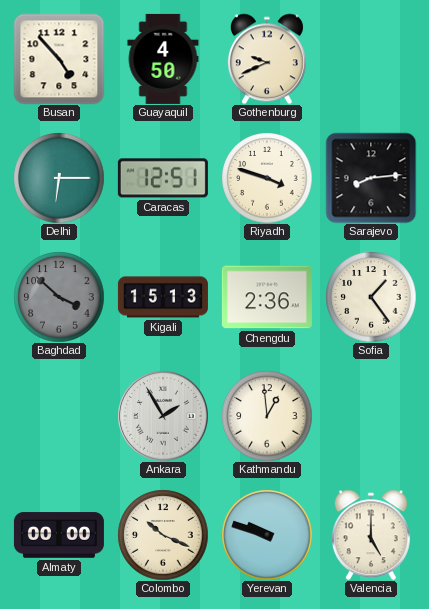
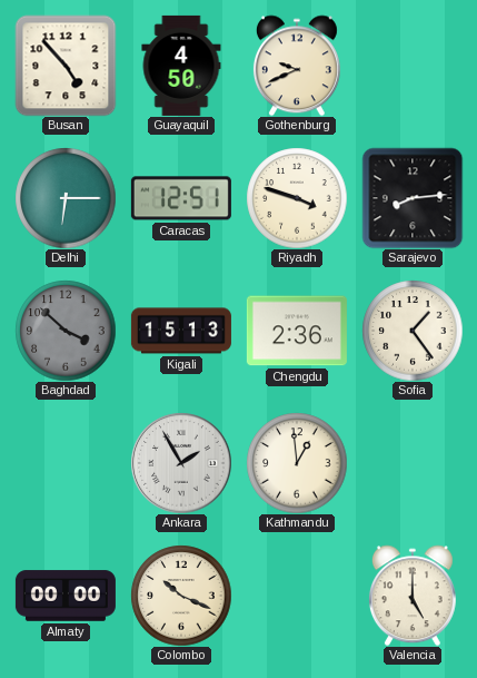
Yerevan: 9:48 -> none (267, 535)
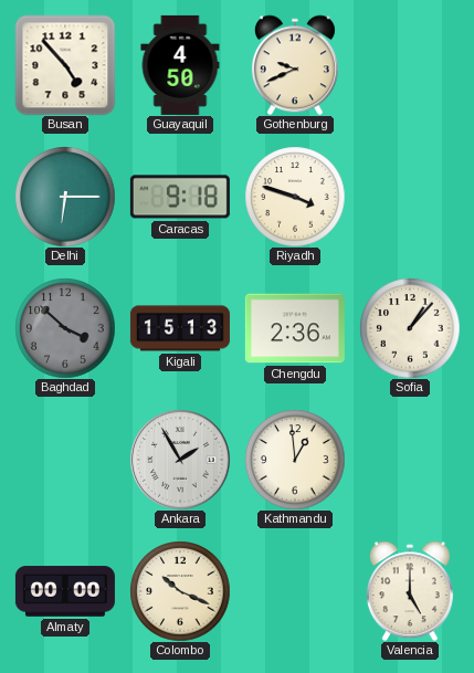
Caracas: 12:51 -> 9:18 (180, 197)
Sarajevo: 8:14 -> none (413, 198)
Sofia: 1:24 -> 1:07 (410, 328)
